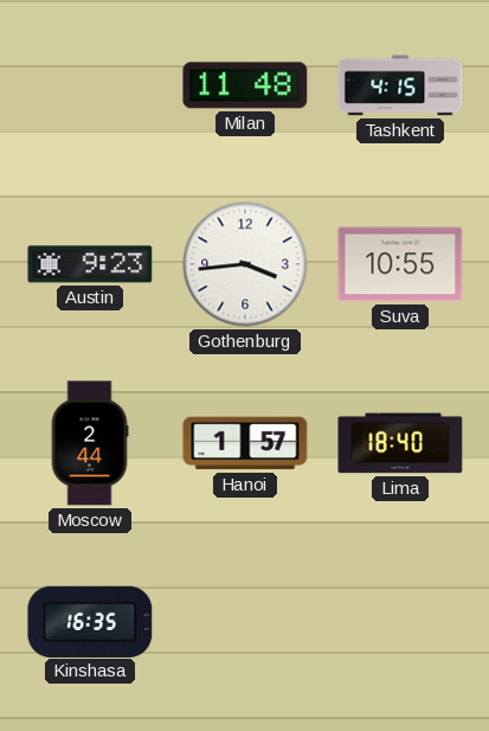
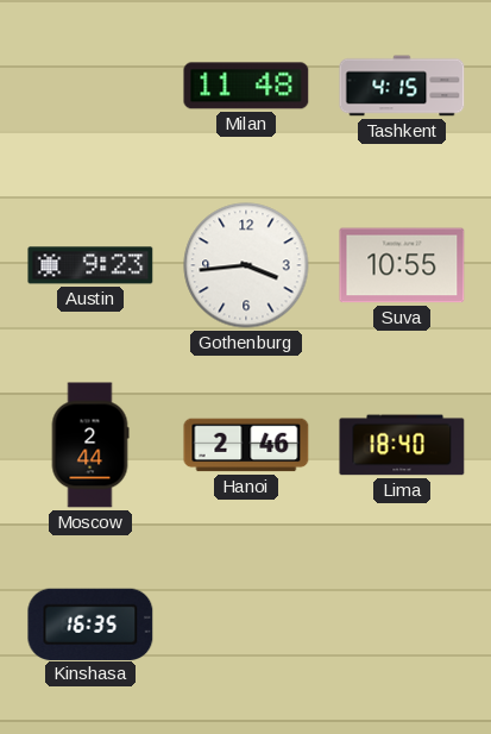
Hanoi: 1:57 -> 2:46 (246, 445)
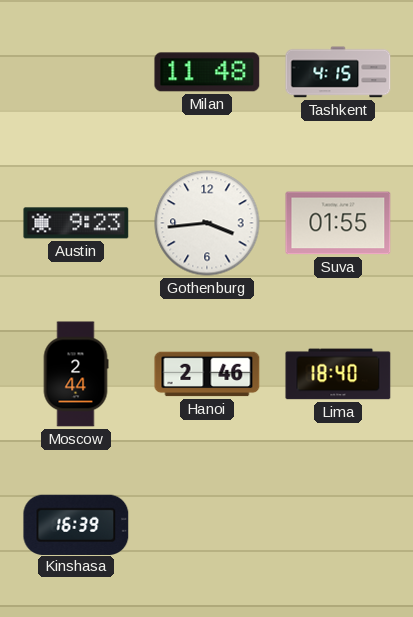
Suva: 10:55 -> 01:55 (338, 223)
Kinshasa: 16:35 -> 16:39 (76, 524)
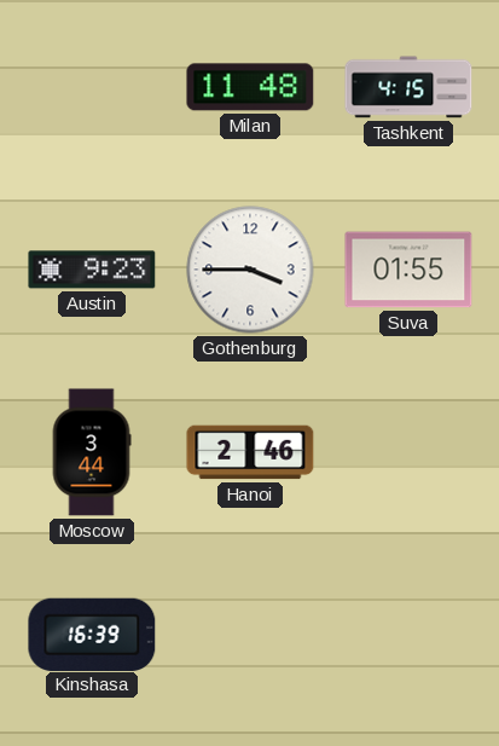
Gothenburg: 3:44 -> 3:45 (250, 270)
Moscow: 2:44 -> 3:44 (92, 452)
Lima: 18:40 -> none (338, 374)
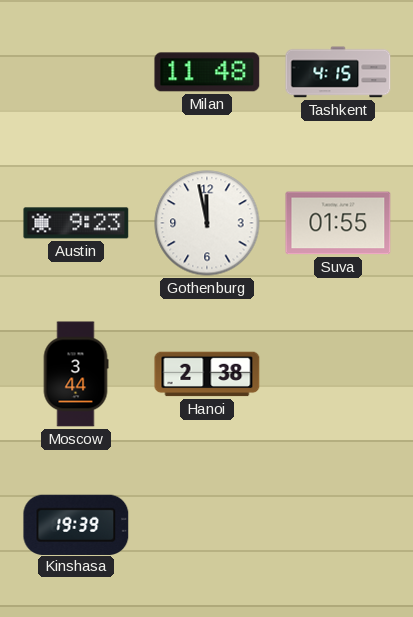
Gothenburg: 3:45 -> 11:58 (207, 223)
Hanoi: 2:46 -> 2:38 (207, 374)
Kinshasa: 16:39 -> 19:39 (76, 524)
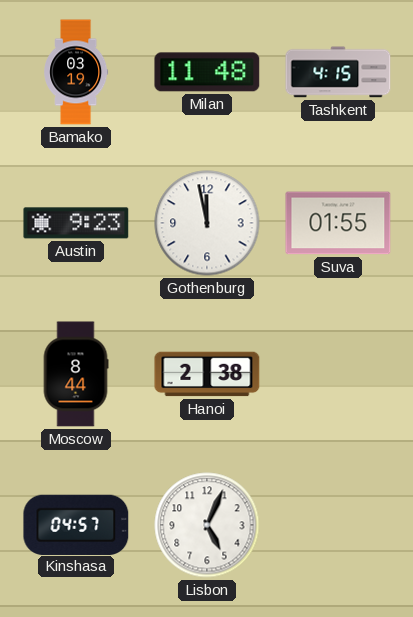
Bamako: none -> 03:19 (76, 72)
Moscow: 3:44 -> 8:44 (76, 374)
Kinshasa: 19:39 -> 04:57 (76, 524)
Lisbon: none -> 5:04 (207, 525)
